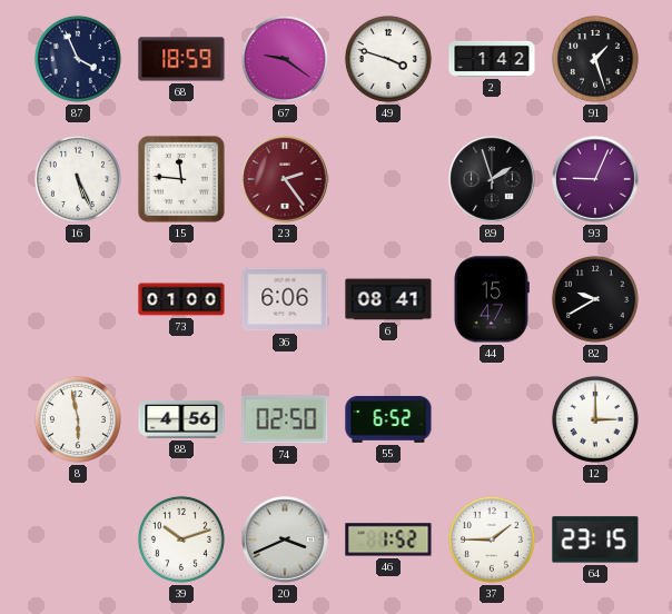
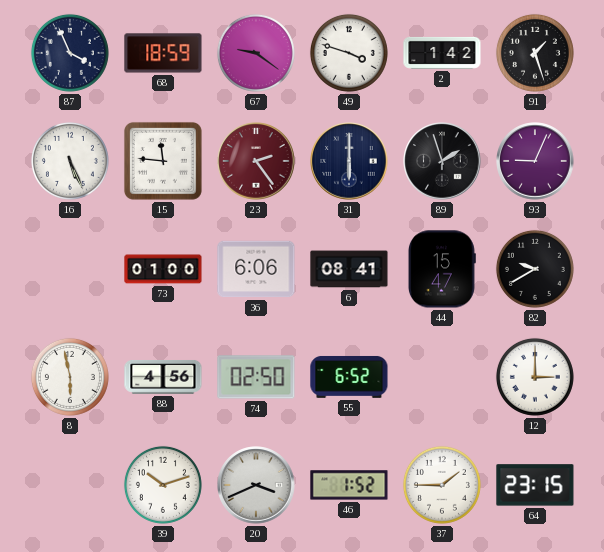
31: none -> 6:00 (349, 161)
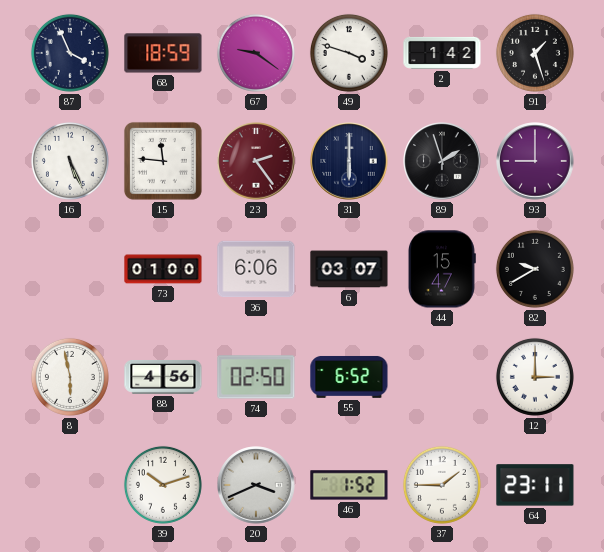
93: 9:04 -> 9:00 (535, 161)
6: 08:41 -> 03:07 (349, 269)
64: 23:15 -> 23:11 (535, 485)
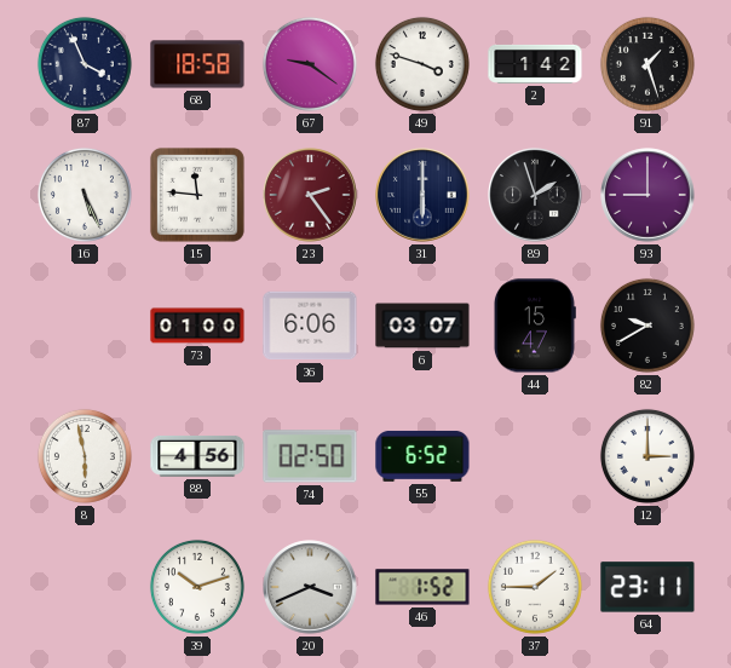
68: 18:59 -> 18:58 (197, 64)
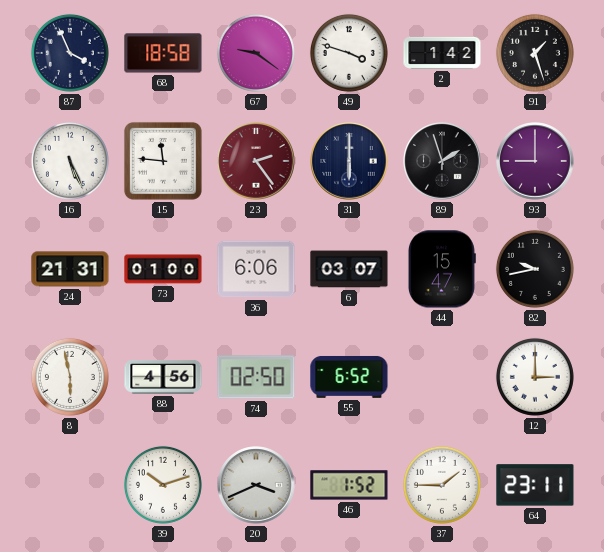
24: none -> 21:31 (70, 269)
82: 9:40 -> 9:43 (535, 269)
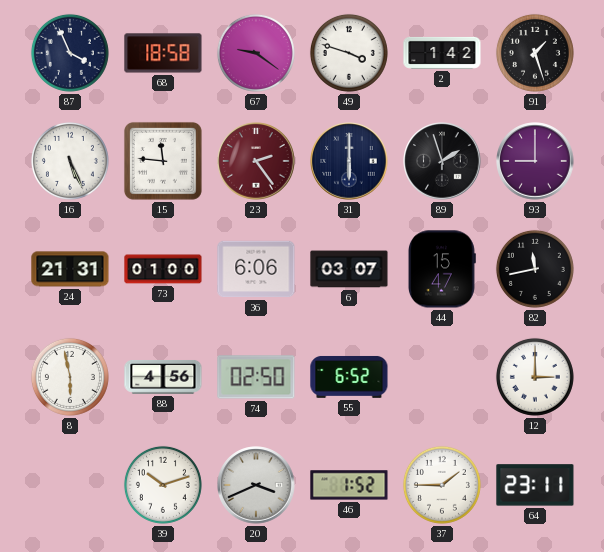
82: 9:43 -> 11:43 (535, 269)
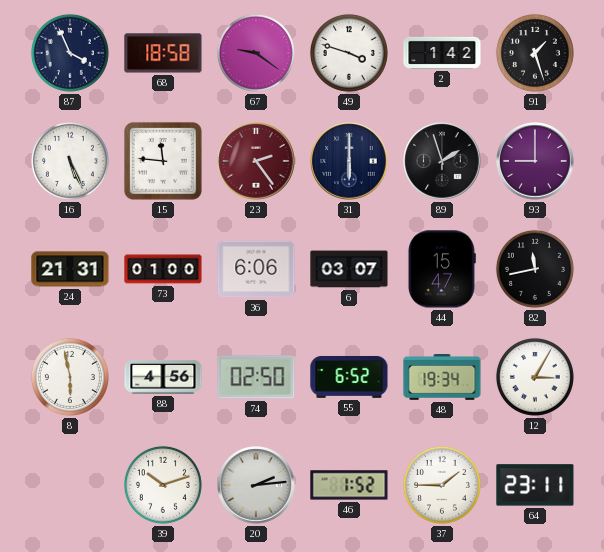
48: none -> 19:34 (442, 378)
12: 3:00 -> 3:05 (535, 377)
20: 3:41 -> 2:14 (256, 485)
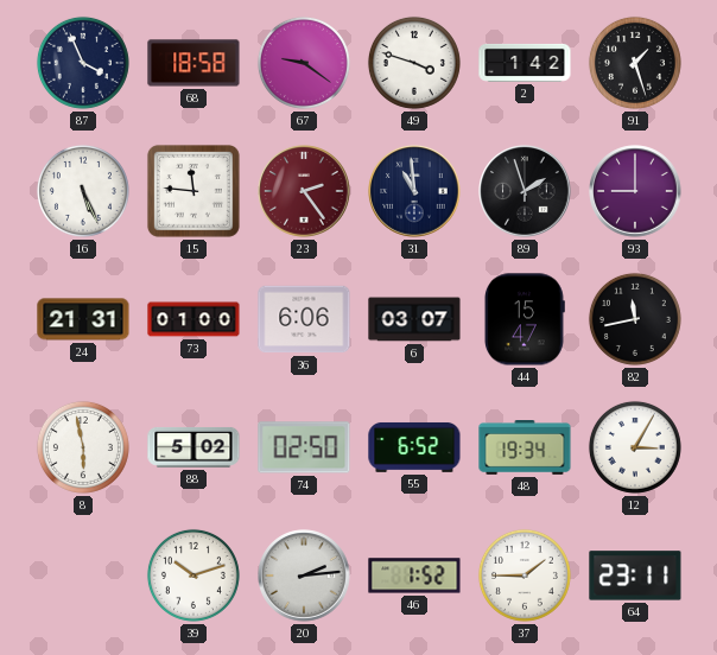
31: 6:00 -> 10:59 (414, 191)
88: 4:56 -> 5:02 (193, 447)
